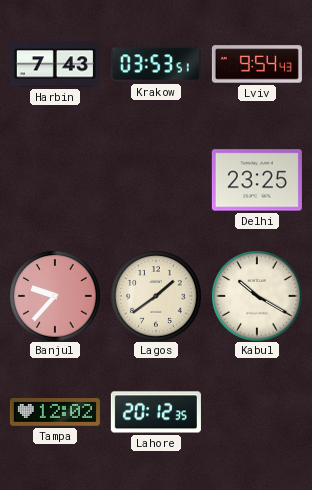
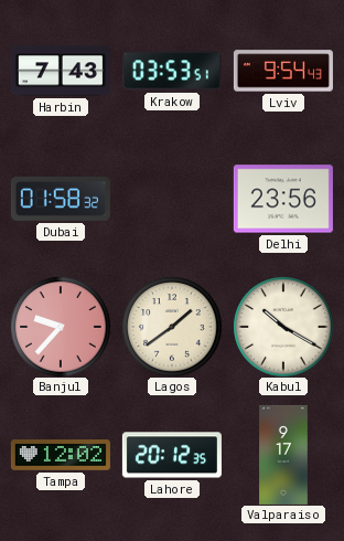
Dubai: none -> 01:58 (61, 199)
Delhi: 23:25 -> 23:56 (283, 199)
Valparaiso: none -> 9:17 (283, 455)
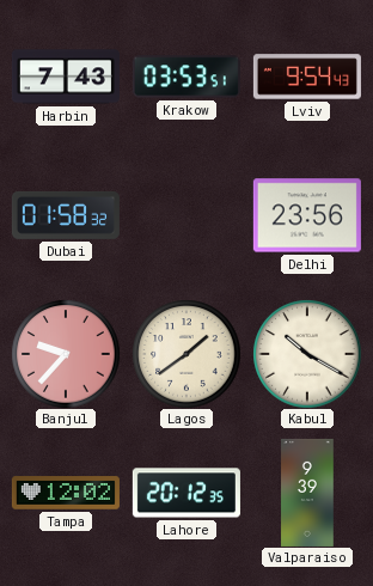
Valparaiso: 9:17 -> 9:39 (307, 493)
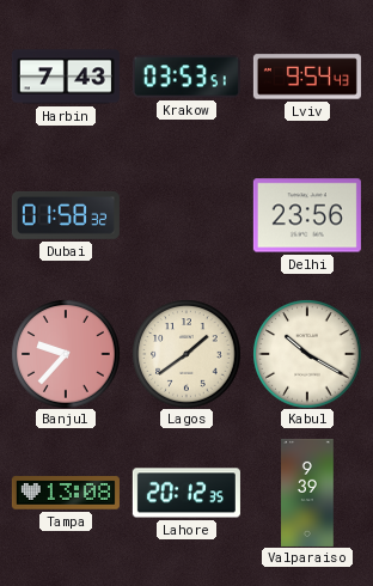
Tampa: 12:02 -> 13:08 (66, 493)
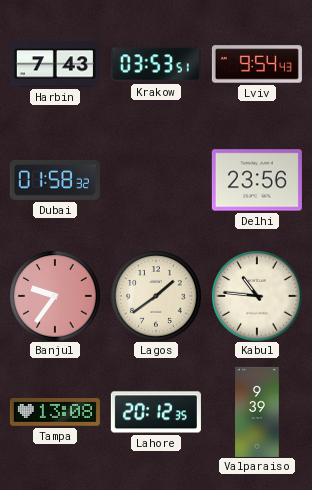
Banjul: 9:37 -> 9:36 (55, 296)
Kabul: 10:20 -> 10:46 (257, 296)
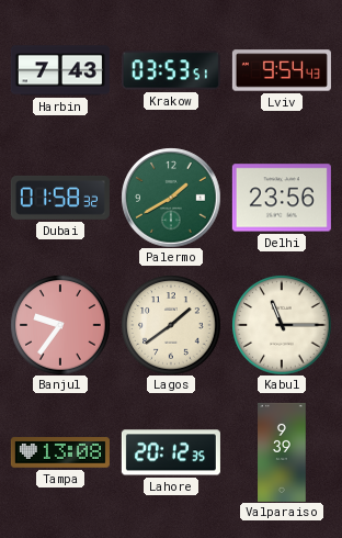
Palermo: none -> 1:40 (171, 198)
Kabul: 10:46 -> 11:15 (282, 325)
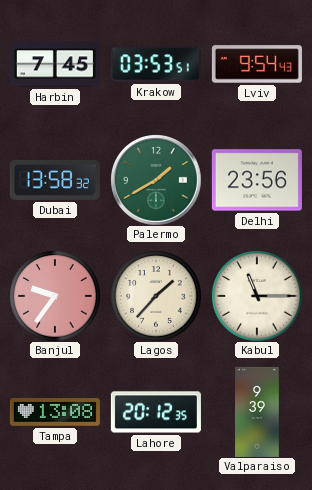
Harbin: 7:43 -> 7:45 (55, 64)
Dubai: 01:58 -> 13:58 (55, 180)
Lagos: 1:39 -> 1:37 (156, 296)
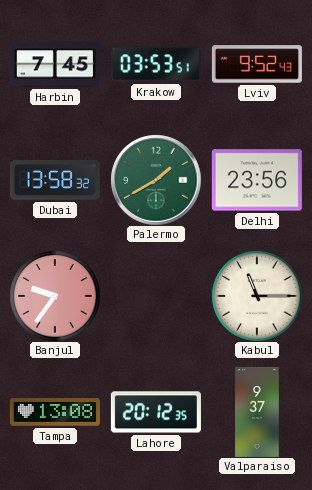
Lviv: 9:54 -> 9:52 (257, 64)
Lagos: 1:37 -> none (156, 296)
Valparaiso: 9:39 -> 9:37 (257, 412)
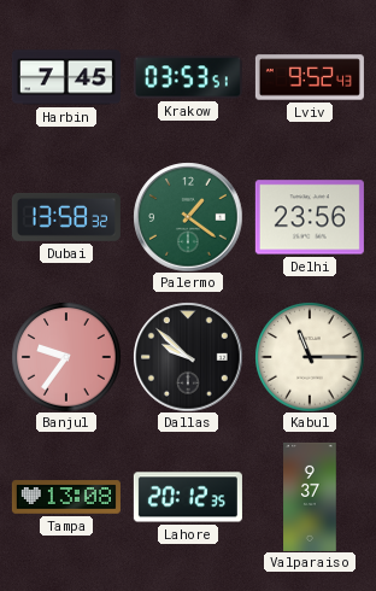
Palermo: 1:40 -> 1:21 (188, 217)
Dallas: none -> 9:52 (188, 357)
